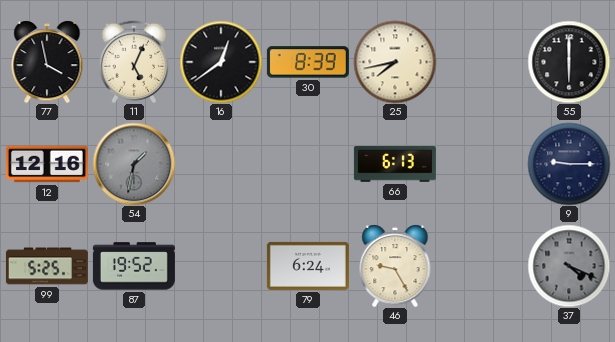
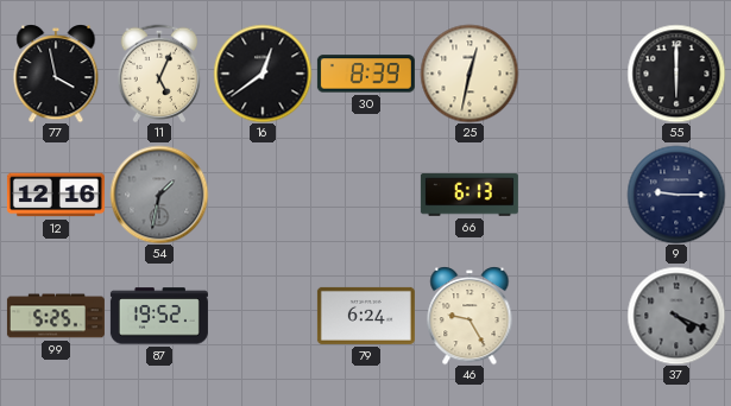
25: 7:43 -> 12:32 (470, 74)
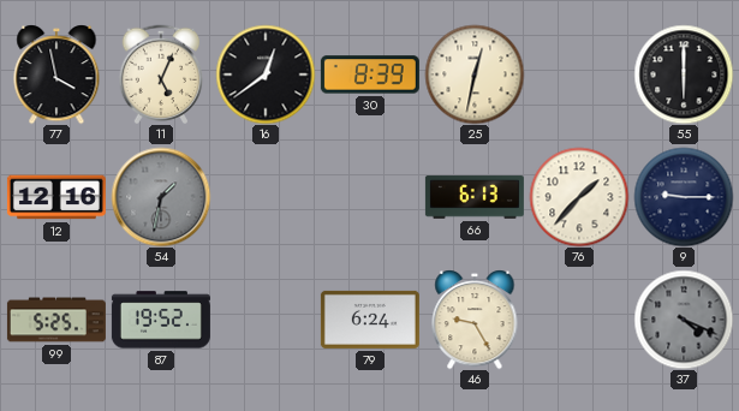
76: none -> 1:37 (579, 197)
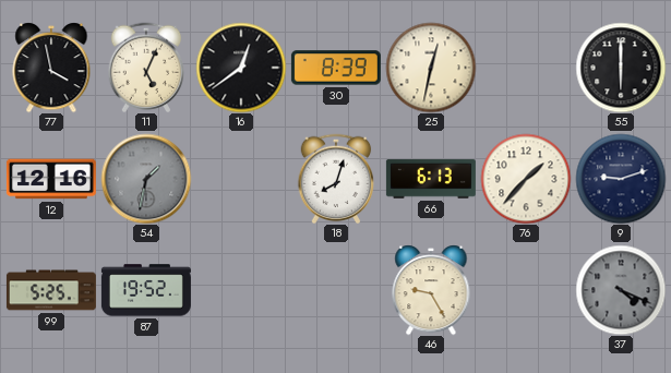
18: none -> 8:03 (336, 179)
9: 9:15 -> 9:12 (621, 179)
79: 6:24 -> none (370, 320)
